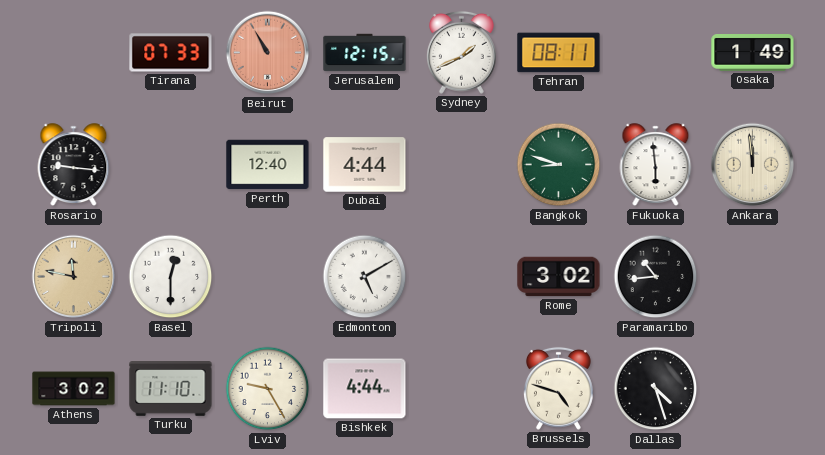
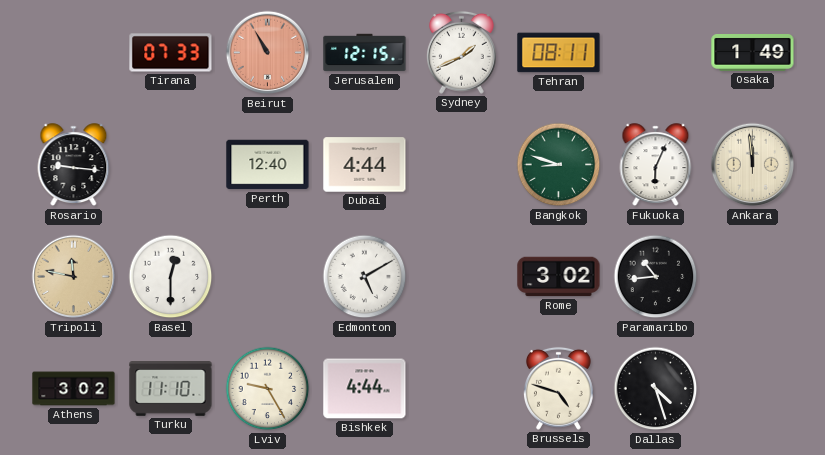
Fukuoka: 5:59 -> 6:04 (656, 165)
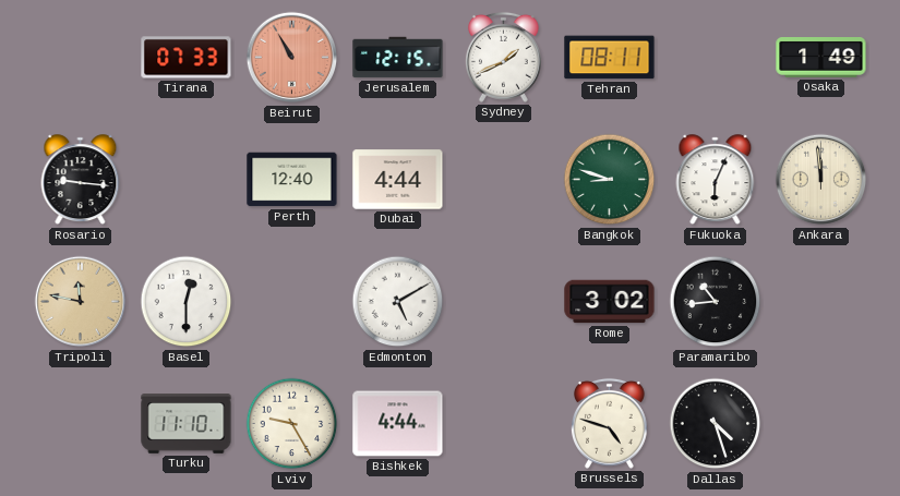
Athens: 3:02 -> none (74, 389)
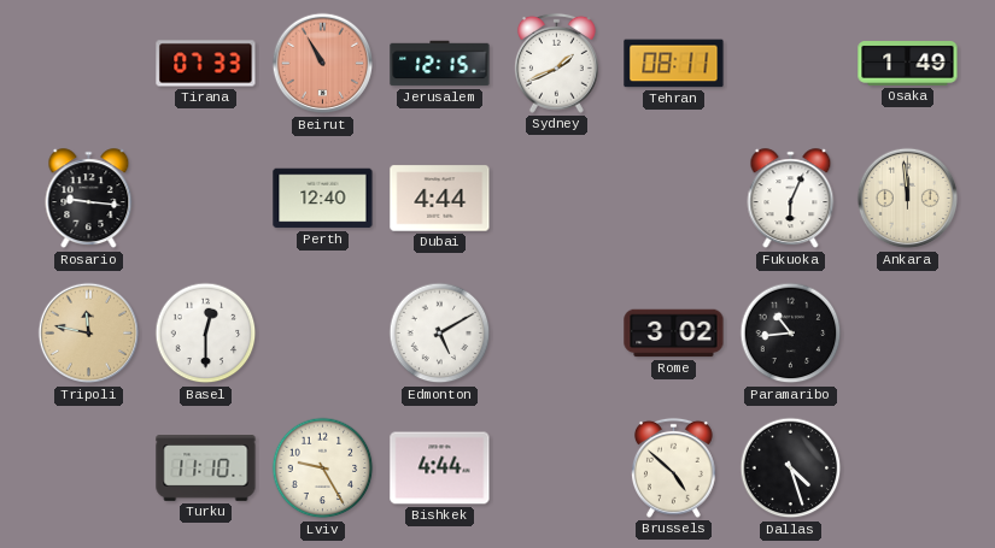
Bangkok: 8:48 -> none (610, 180)
Brussels: 4:48 -> 4:52 (673, 467)
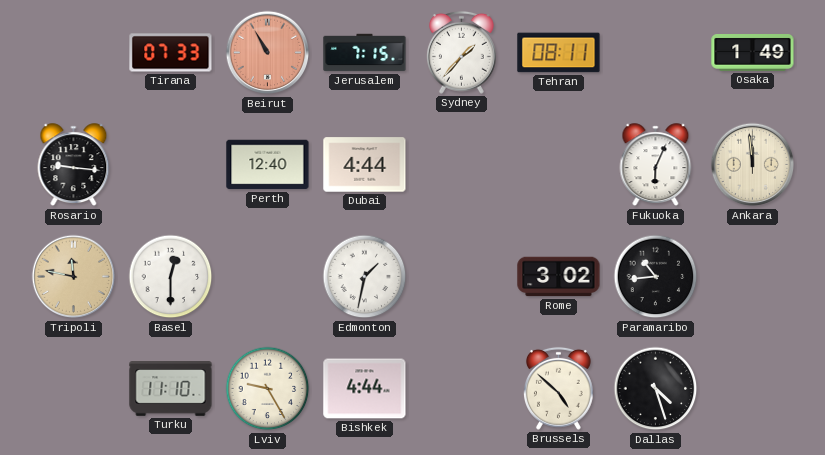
Jerusalem: 12:15 -> 7:15 (365, 53)
Sydney: 1:41 -> 1:37 (461, 52)
Edmonton: 5:10 -> 1:32 (365, 277)
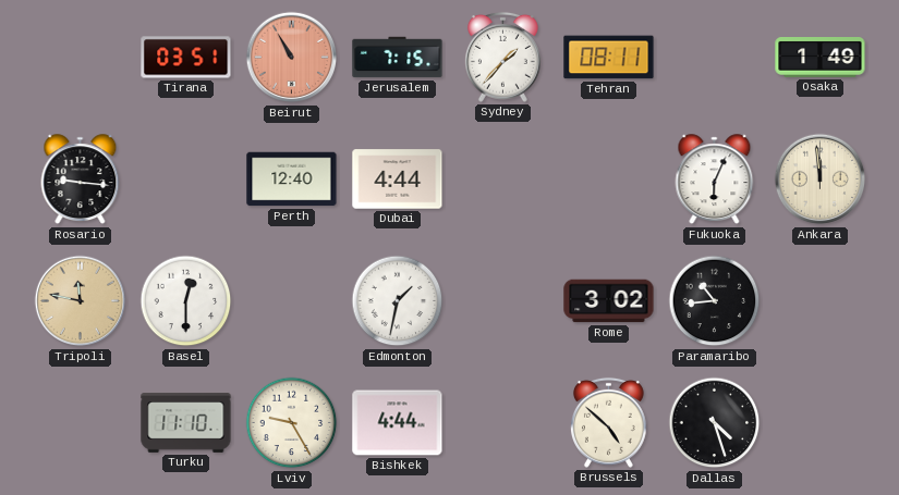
Tirana: 07:33 -> 03:51 (186, 58)
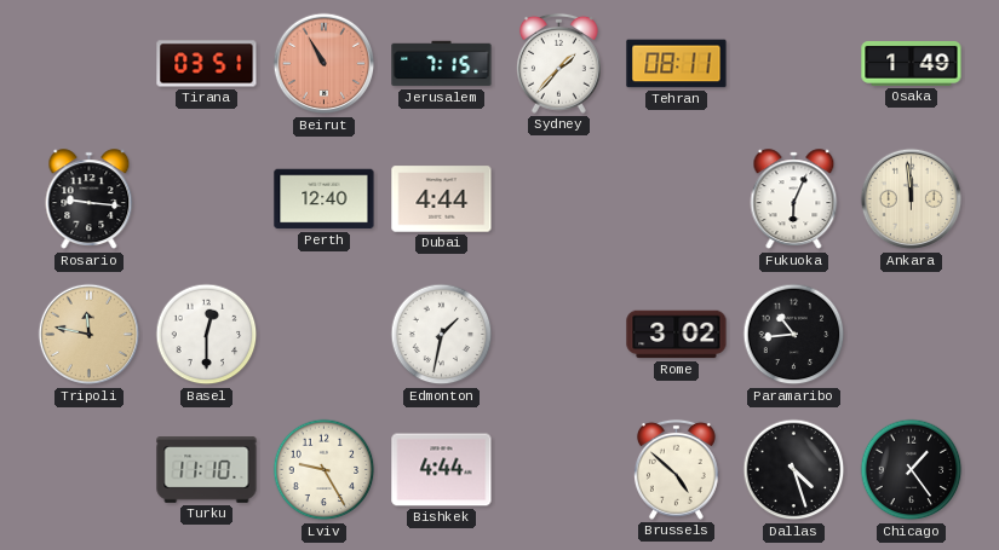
Chicago: none -> 1:24 (912, 470)
